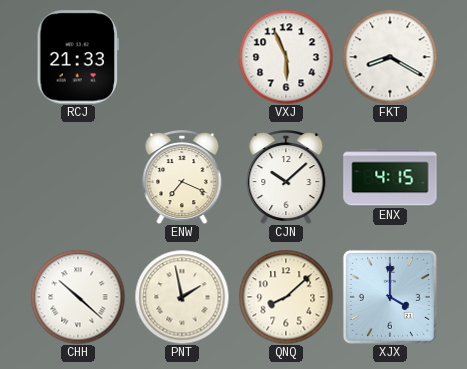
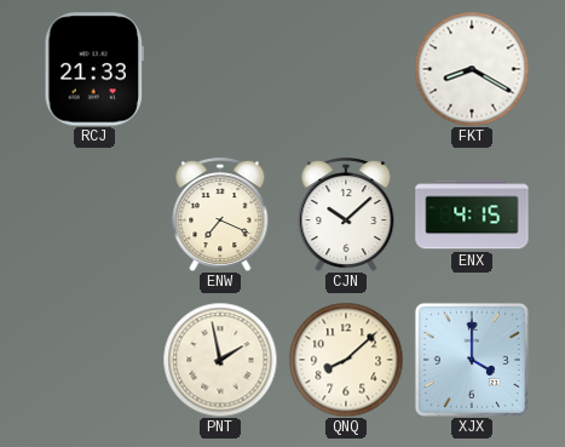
VXJ: 5:56 -> none (286, 57)
CHH: 10:22 -> none (78, 297)
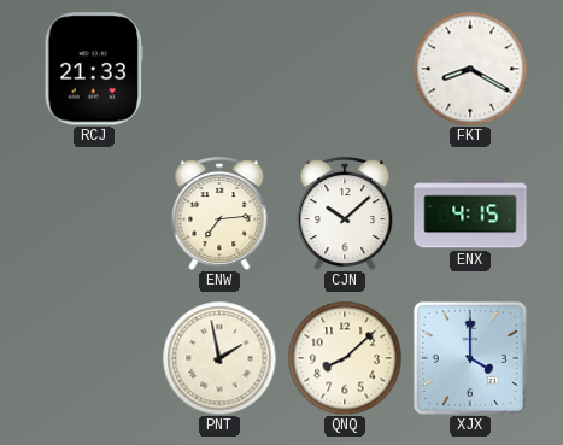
ENW: 7:19 -> 7:14 (219, 213)
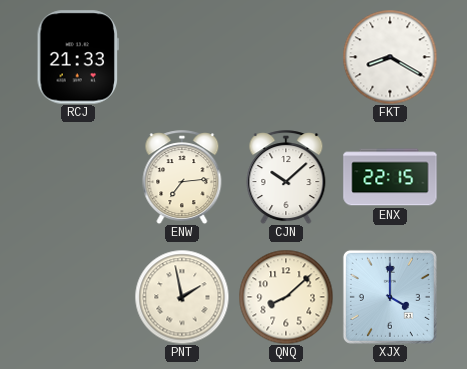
ENX: 4:15 -> 22:15 (390, 177)
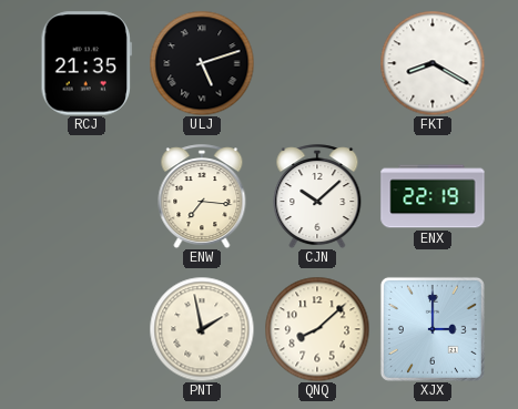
RCJ: 21:33 -> 21:35 (85, 63)
ULJ: none -> 5:12 (202, 63)
ENW: 7:14 -> 7:16 (202, 196)
ENX: 22:15 -> 22:19 (433, 196)
XJX: 4:00 -> 3:00 (433, 329)
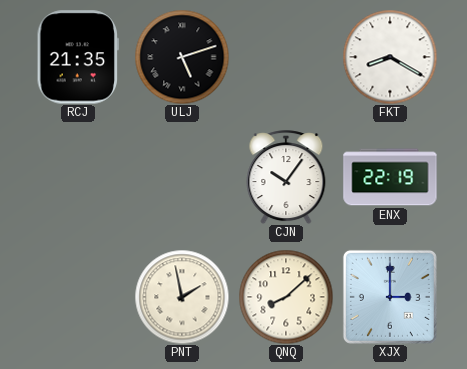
ENW: 7:16 -> none (202, 196)
CJN: 10:08 -> 10:06 (286, 177)
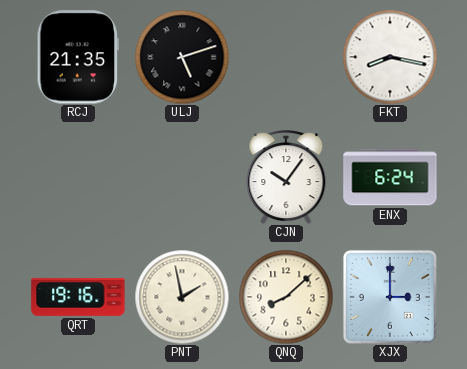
FKT: 8:20 -> 8:17 (390, 57)
ENX: 22:19 -> 6:24 (390, 177)
QRT: none -> 19:16 (78, 297)
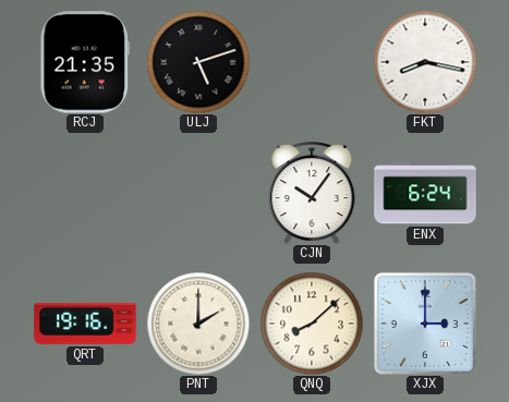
PNT: 1:58 -> 2:00 (198, 324)
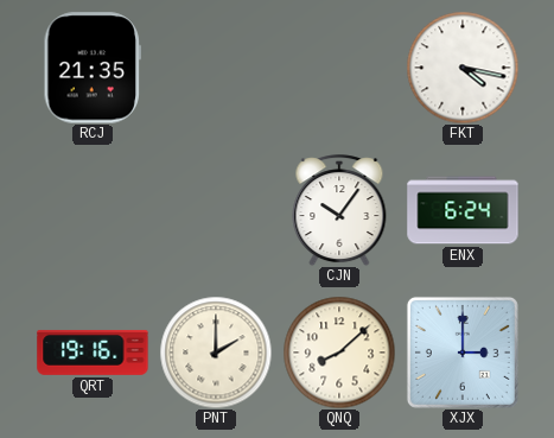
ULJ: 5:12 -> none (198, 62)
FKT: 8:17 -> 4:17 (463, 68)
